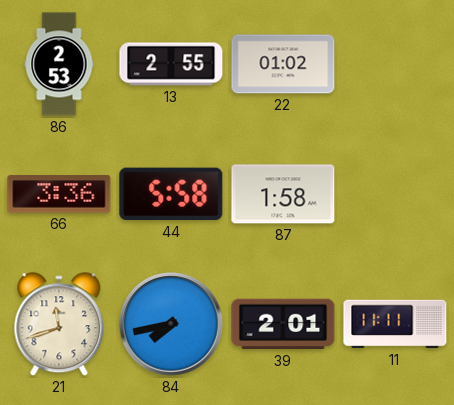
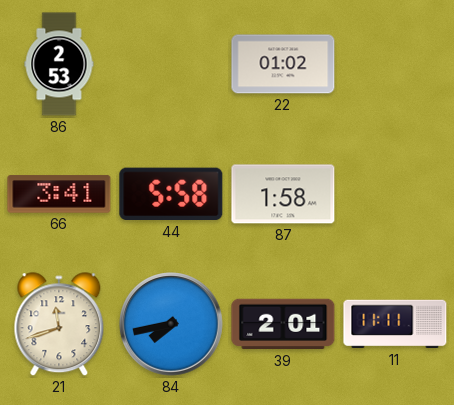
13: 2:55 -> none (171, 64)
66: 3:36 -> 3:41 (59, 194)
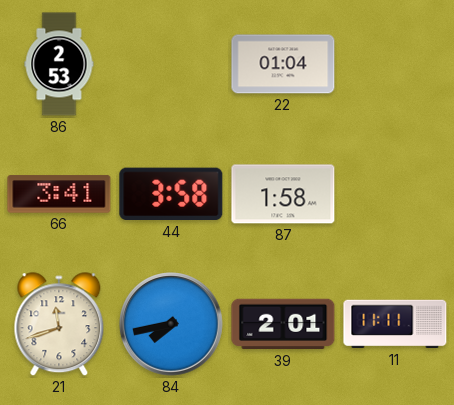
22: 01:02 -> 01:04 (283, 64)
44: 5:58 -> 3:58 (171, 194)
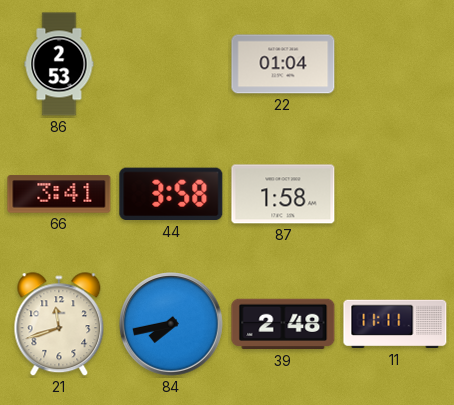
39: 2:01 -> 2:48 (283, 324)
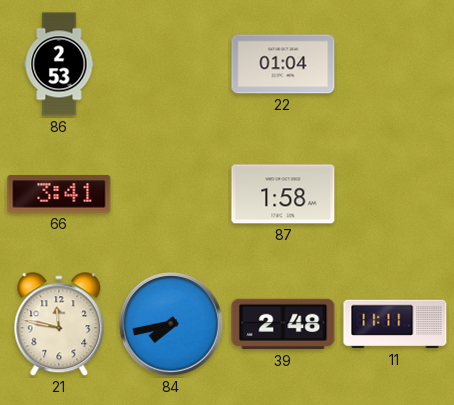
44: 3:58 -> none (171, 194)
21: 11:42 -> 11:47 (59, 325)
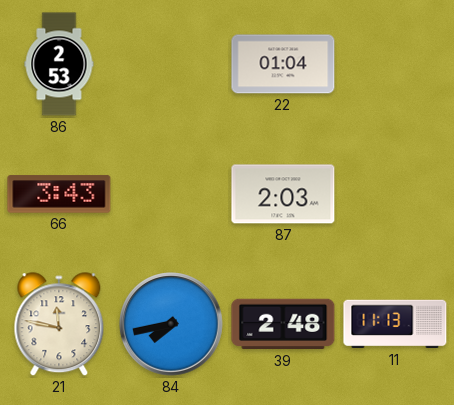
66: 3:41 -> 3:43 (59, 194)
87: 1:58 -> 2:03 (283, 194)
11: 11:11 -> 11:13 (395, 324)
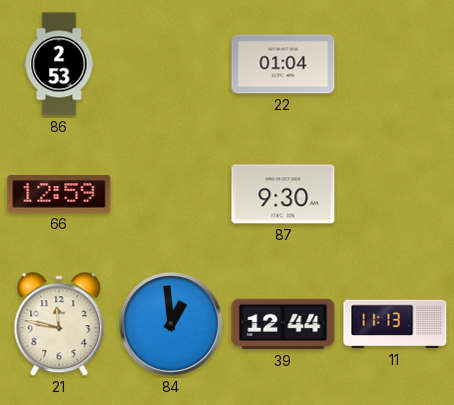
66: 3:43 -> 12:59 (59, 194)
87: 2:03 -> 9:30 (283, 194)
84: 7:43 -> 12:59 (171, 324)
39: 2:48 -> 12:44 (283, 324)
